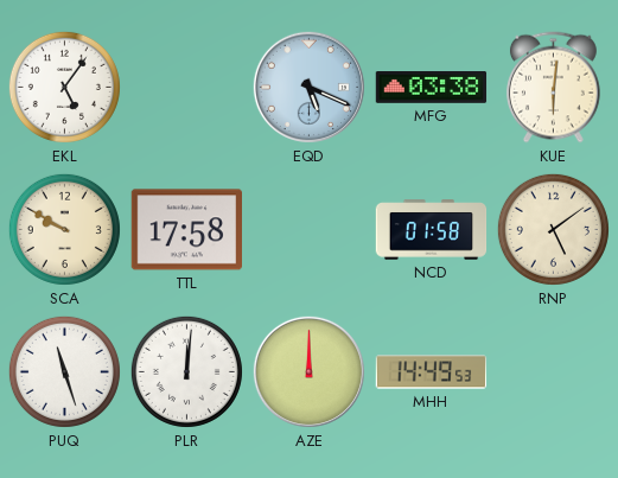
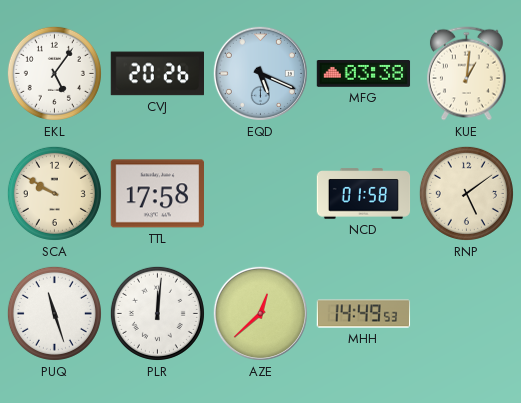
CVJ: none -> 20:26 (157, 74)
KUE: 6:01 -> 1:01 (466, 74)
AZE: 12:00 -> 12:38 (260, 313)
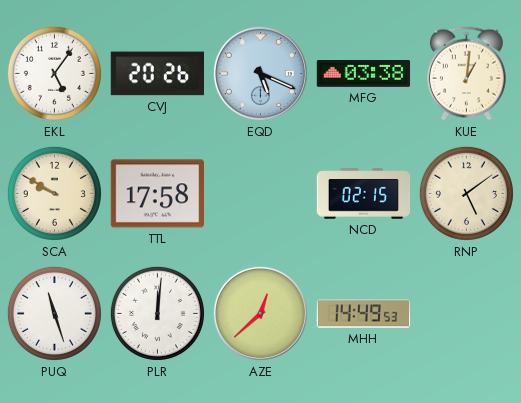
NCD: 01:58 -> 02:15 (364, 194)
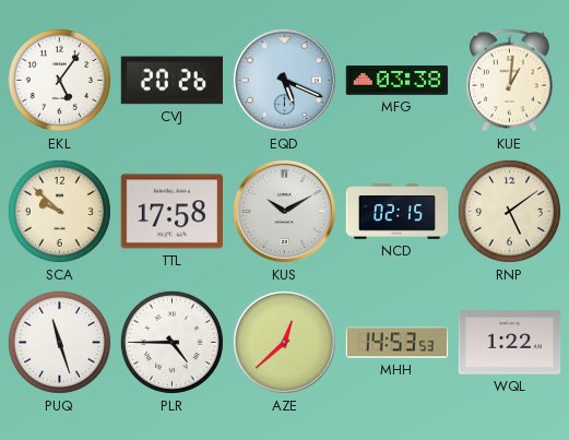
SCA: 9:50 -> 9:52 (59, 211)
KUS: none -> 10:10 (284, 211)
PLR: 12:01 -> 4:45 (171, 342)
MHH: 14:49 -> 14:53 (398, 343)
WQL: none -> 1:22 (510, 343)
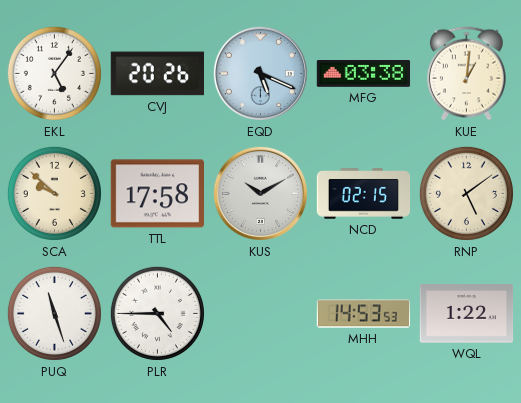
AZE: 12:38 -> none (284, 342)
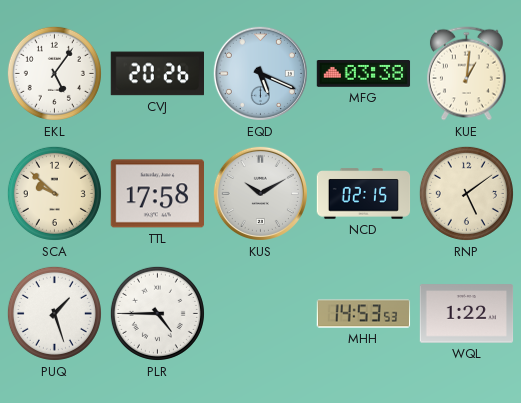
PUQ: 11:27 -> 1:27 (54, 313)
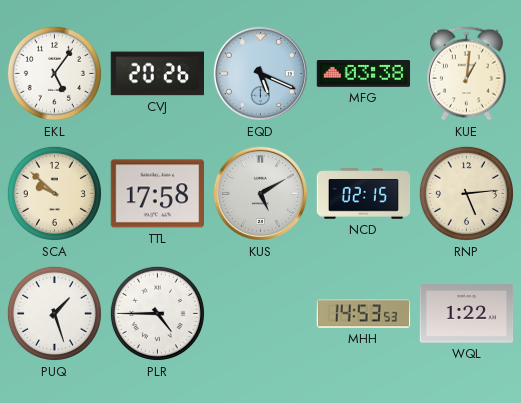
KUS: 10:10 -> 5:10 (260, 193)
RNP: 5:09 -> 5:14 (466, 193)
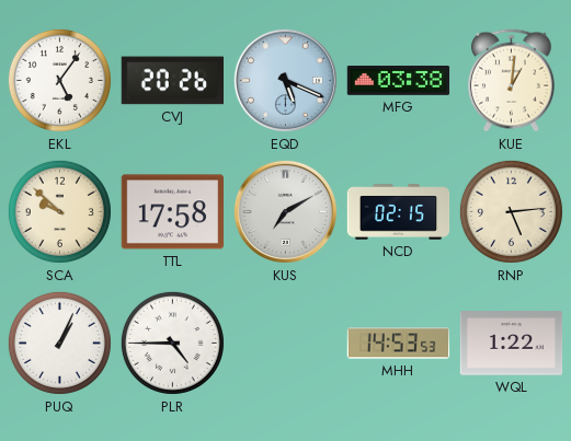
KUS: 5:10 -> 7:10 (285, 211)
PUQ: 1:27 -> 1:04 (59, 343)
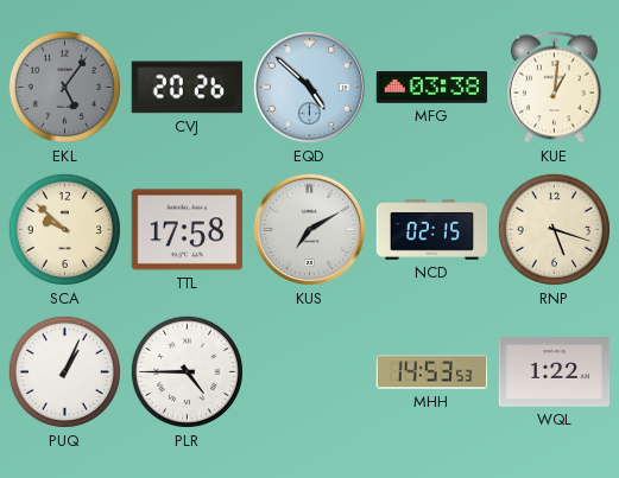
EKL dial: white -> grey (64, 87)
EQD: 5:19 -> 4:52 (309, 87)
RNP: 5:14 -> 5:18 (554, 229)
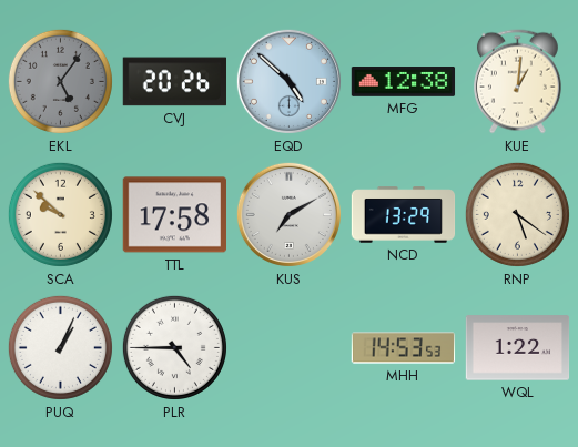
MFG: 03:38 -> 12:38 (404, 82)
NCD: 02:15 -> 13:29 (404, 215)
RNP: 5:18 -> 5:21 (517, 214)
